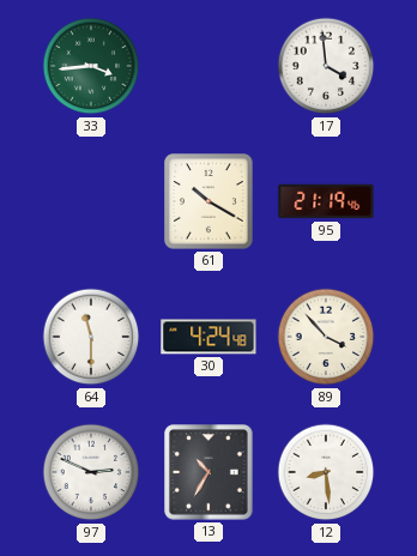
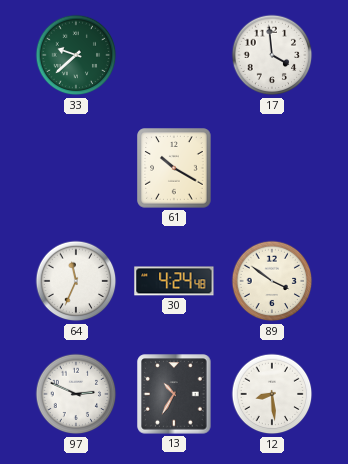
33: 3:44 -> 9:38 (76, 55)
95: 21:19 -> none (326, 201)
64: 11:30 -> 11:34 (76, 281)
89: 3:53 -> 3:51 (272, 281)
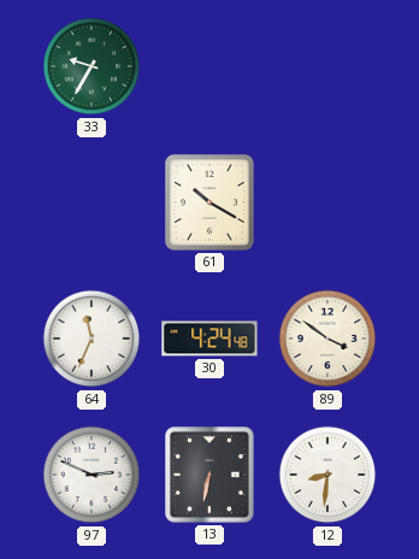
33: 9:38 -> 9:35 (92, 66)
17: 3:59 -> none (272, 55)
13: 10:35 -> 6:32 (209, 475)
12: 8:29 -> 8:31 (327, 475)
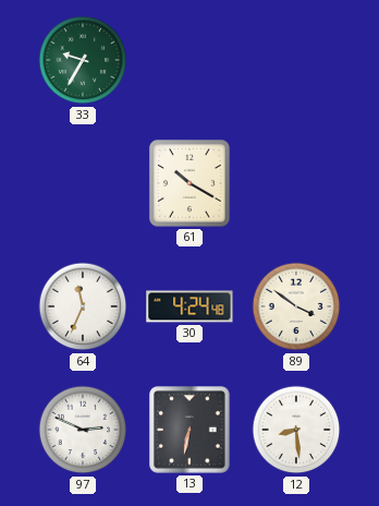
12: 8:31 -> 8:29 (296, 430)
